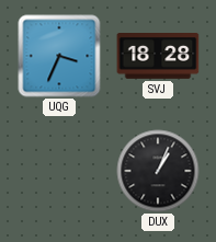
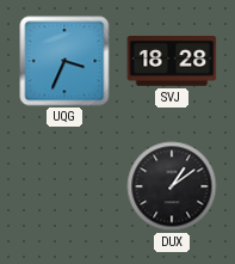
DUX: 1:04 -> 1:09 (172, 186)
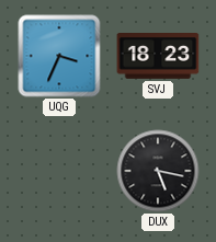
SVJ: 18:28 -> 18:23 (158, 57)
DUX: 1:09 -> 5:17 (158, 171)
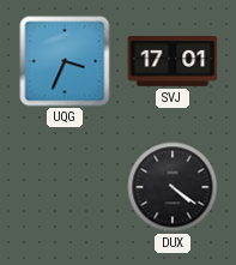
SVJ: 18:23 -> 17:01 (173, 62)
DUX: 5:17 -> 4:21 (173, 187)
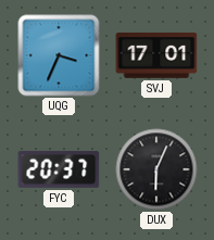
FYC: none -> 20:37 (59, 169)
DUX: 4:21 -> 6:04 (156, 169)
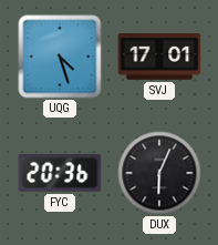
UQG: 3:34 -> 4:27 (60, 57)
FYC: 20:37 -> 20:36 (60, 173)
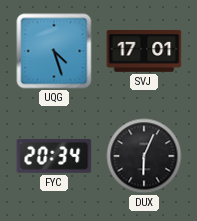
FYC: 20:36 -> 20:34 (54, 156)
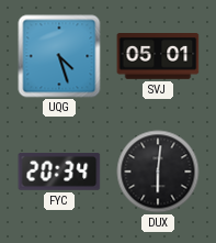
SVJ: 17:01 -> 05:01 (158, 57)
DUX: 6:04 -> 6:01 (158, 172)
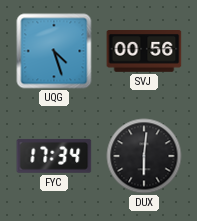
SVJ: 05:01 -> 00:56 (144, 52)
FYC: 20:34 -> 17:34 (54, 156)
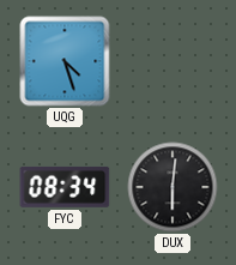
SVJ: 00:56 -> none (144, 52)
FYC: 17:34 -> 08:34 (65, 187)
